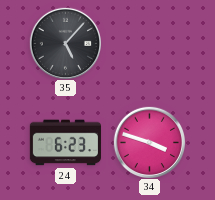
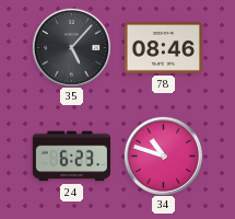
78: none -> 08:46 (163, 48)
34: 3:48 -> 10:48 (163, 155)
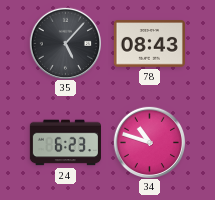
78: 08:46 -> 08:43 (149, 44)
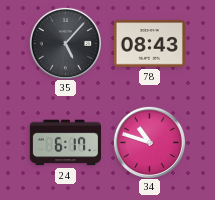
24: 6:23 -> 6:17 (65, 143)
